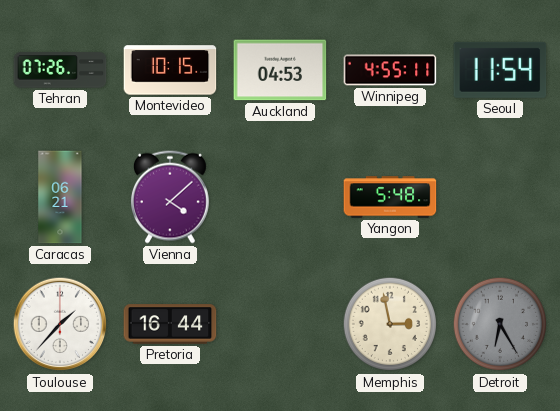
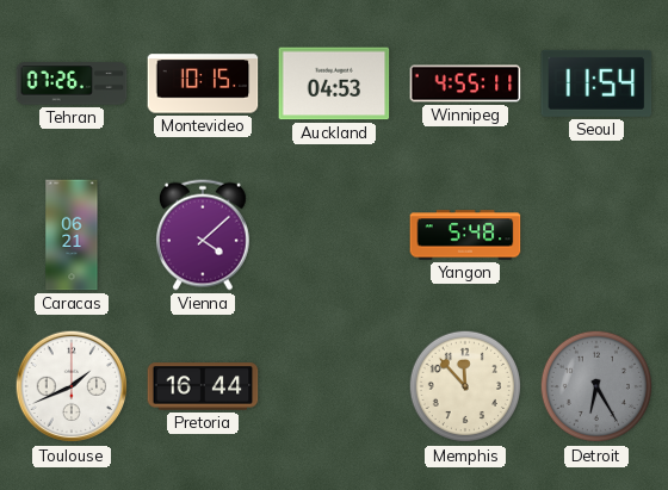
Toulouse: 1:37 -> 1:41 (72, 386)
Memphis: 2:58 -> 11:53 (465, 386)
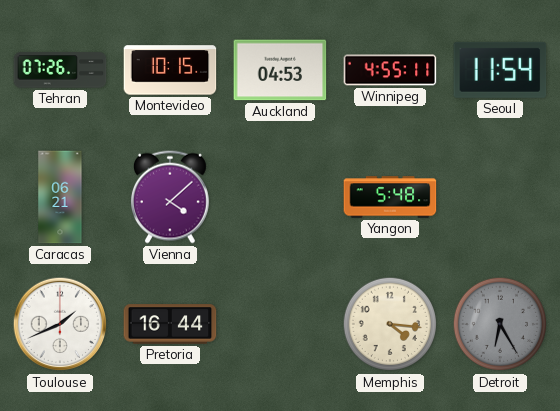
Memphis: 11:53 -> 4:16 (390, 324)
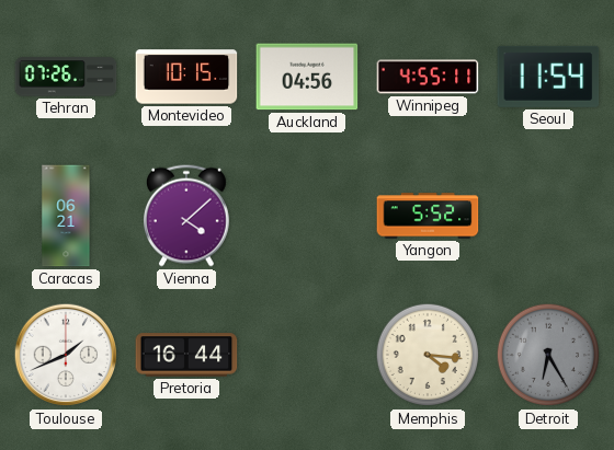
Auckland: 04:53 -> 04:56 (307, 77)
Yangon: 5:48 -> 5:52 (428, 216)
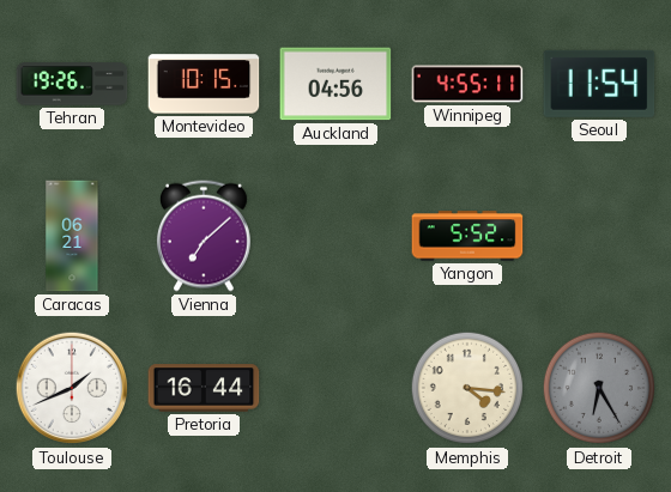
Tehran: 07:26 -> 19:26 (72, 84)
Vienna: 4:08 -> 7:08 (204, 236)
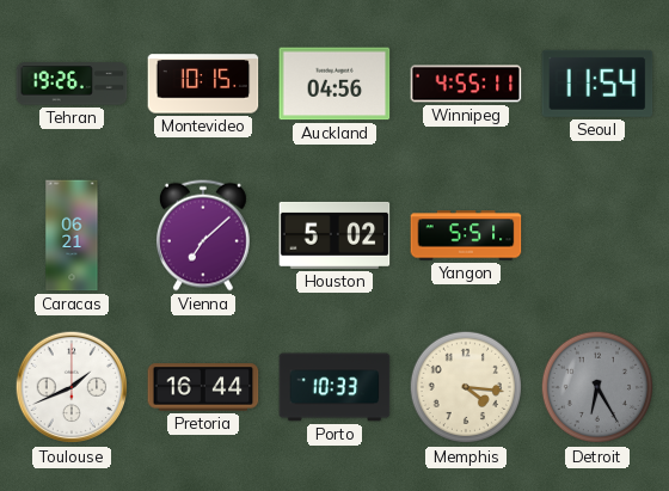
Houston: none -> 5:02 (334, 235)
Yangon: 5:52 -> 5:51 (466, 235)
Porto: none -> 10:33 (334, 387)
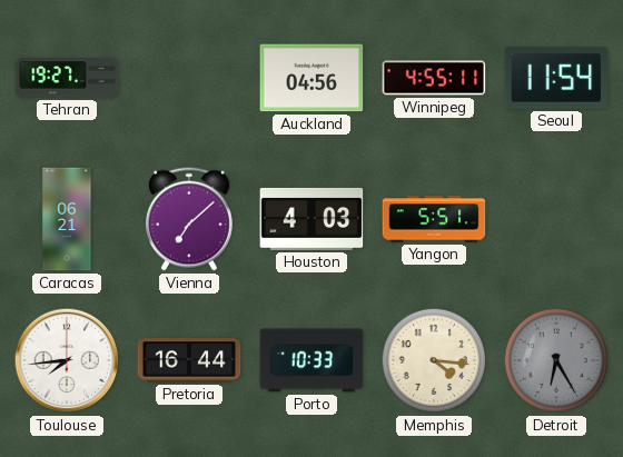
Tehran: 19:26 -> 19:27 (67, 78)
Montevideo: 10:15 -> none (203, 84)
Houston: 5:02 -> 4:03 (311, 219)
Toulouse: 1:41 -> 7:44 (67, 360)
